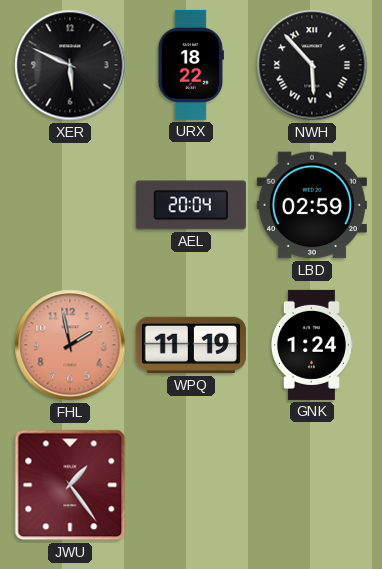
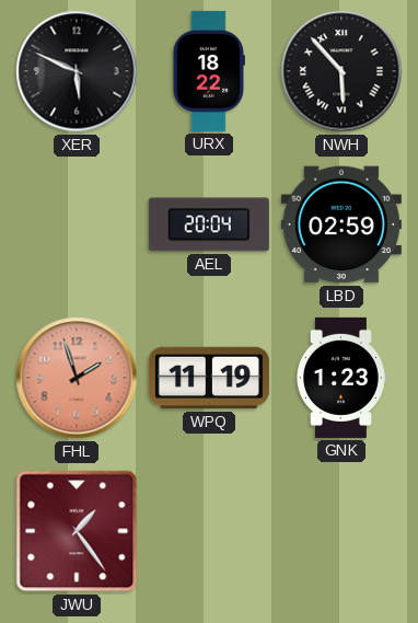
FHL: 1:58 -> 1:57 (77, 378)
GNK: 1:24 -> 1:23 (340, 378)
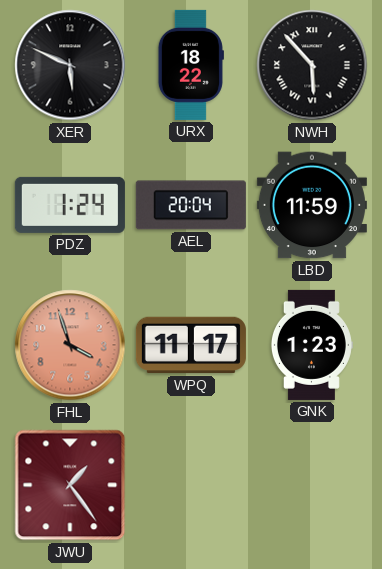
PDZ: none -> 1:24 (70, 205)
LBD: 02:59 -> 11:59 (312, 205)
FHL: 1:57 -> 3:57 (70, 345)
WPQ: 11:19 -> 11:17 (191, 345)
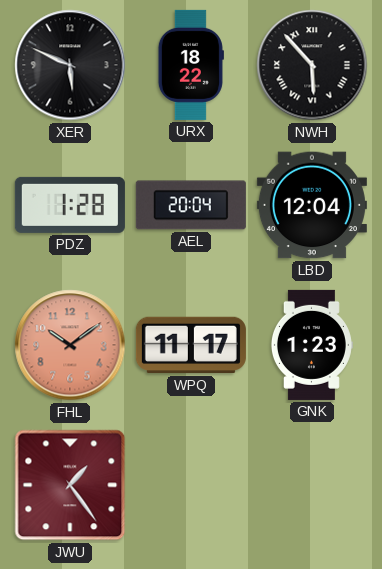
PDZ: 1:24 -> 1:28 (70, 205)
LBD: 11:59 -> 12:04 (312, 205)
FHL: 3:57 -> 10:09 (70, 345)
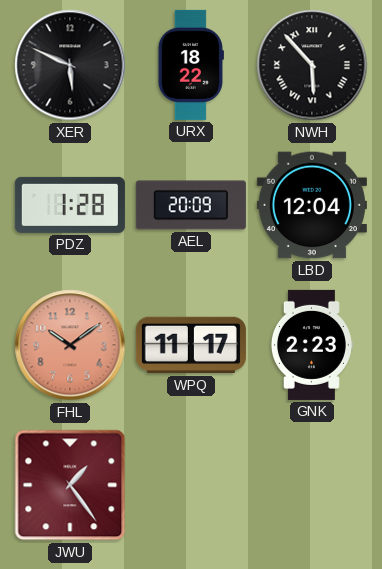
AEL: 20:04 -> 20:09 (191, 205)
GNK: 1:23 -> 2:23 (311, 345)
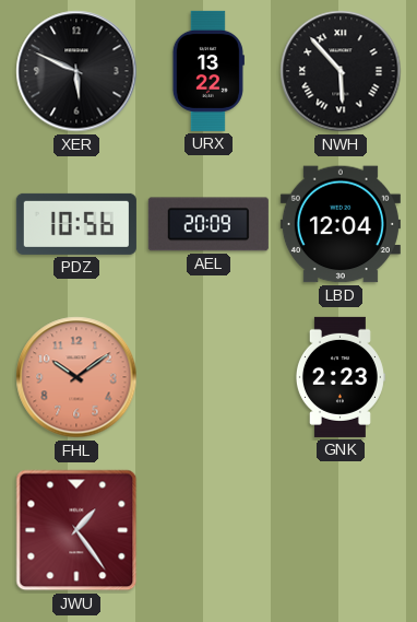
URX: 18:22 -> 13:22 (208, 71)
PDZ: 1:28 -> 10:56 (76, 224)
WPQ: 11:17 -> none (191, 345)
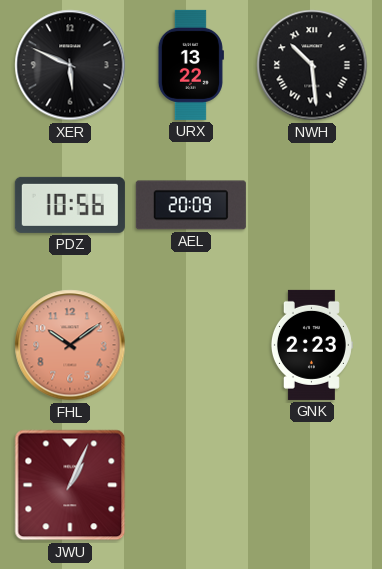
NWH: 5:53 -> 10:29 (312, 65)
LBD: 12:04 -> none (341, 224)
JWU: 1:24 -> 1:04 (70, 485)
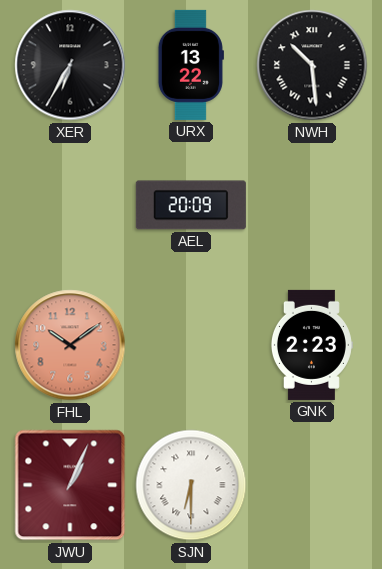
XER: 5:49 -> 6:35 (70, 65)
PDZ: 10:56 -> none (70, 205)
SJN: none -> 6:30 (191, 485)
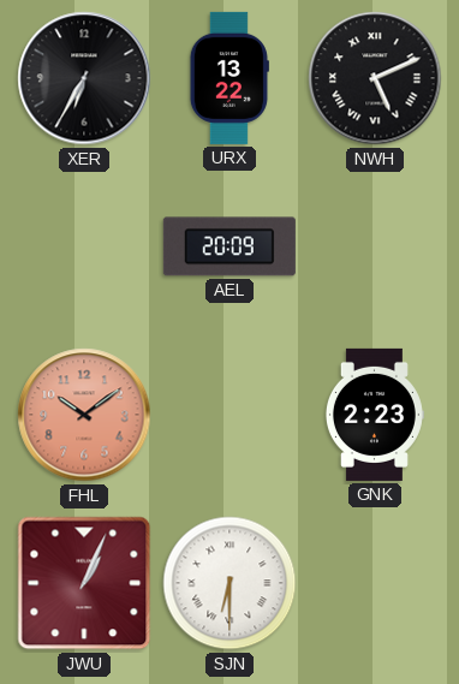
NWH: 10:29 -> 5:11 (375, 78)
